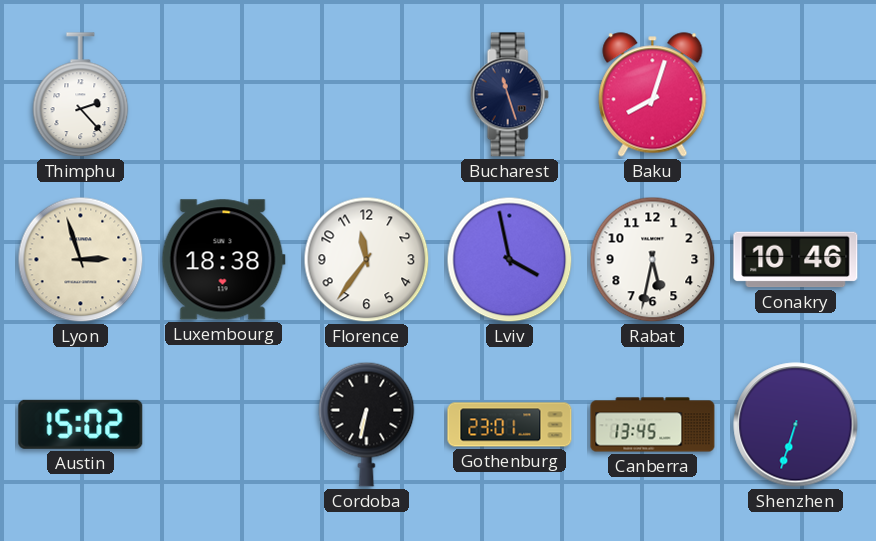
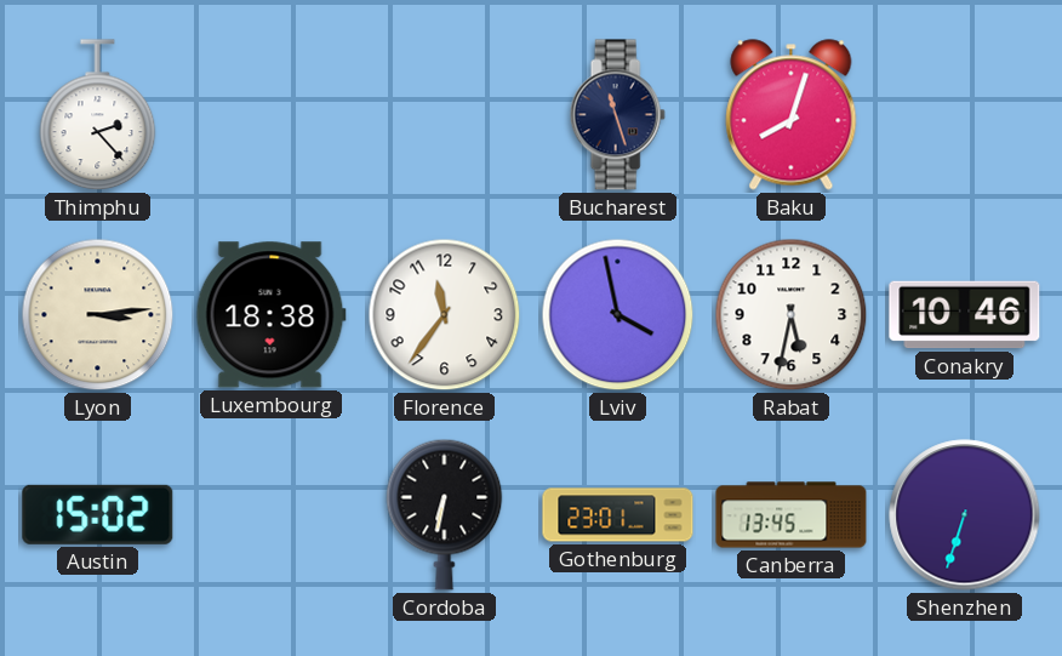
Lyon: 2:57 -> 3:14 (98, 315)
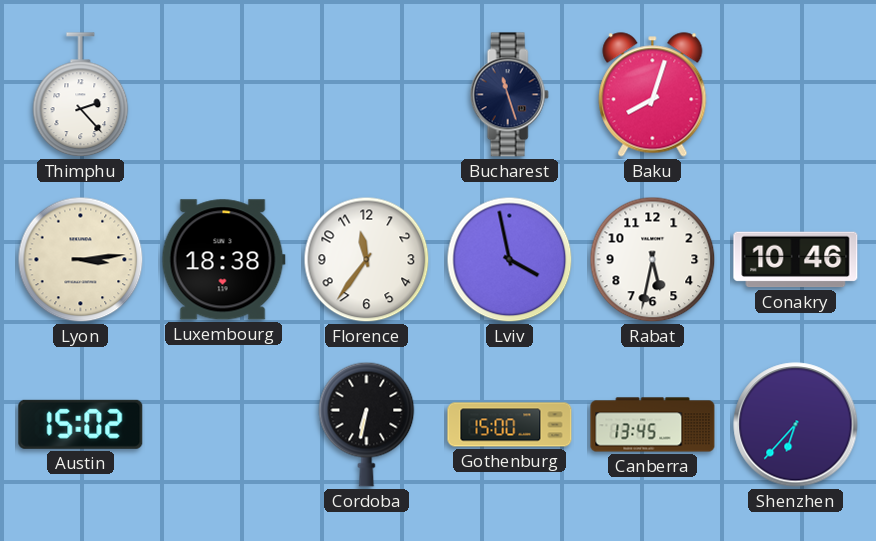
Gothenburg: 23:01 -> 15:00 (510, 425)
Shenzhen: 6:33 -> 6:37 (796, 425)
